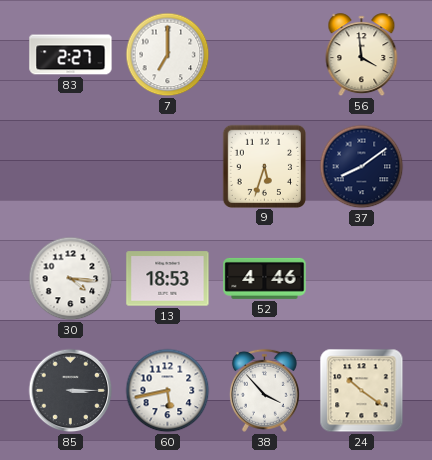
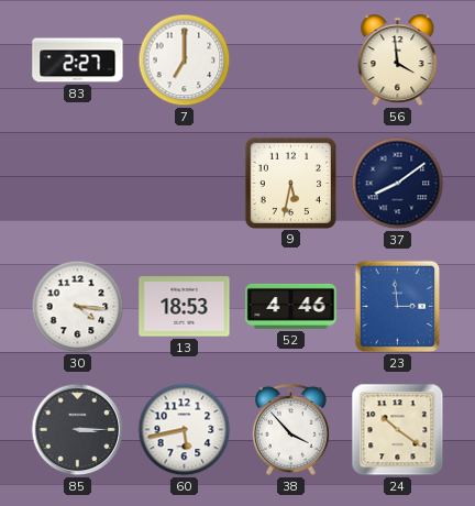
9: 5:33 -> 5:32 (290, 183)
23: none -> 2:59 (398, 307)
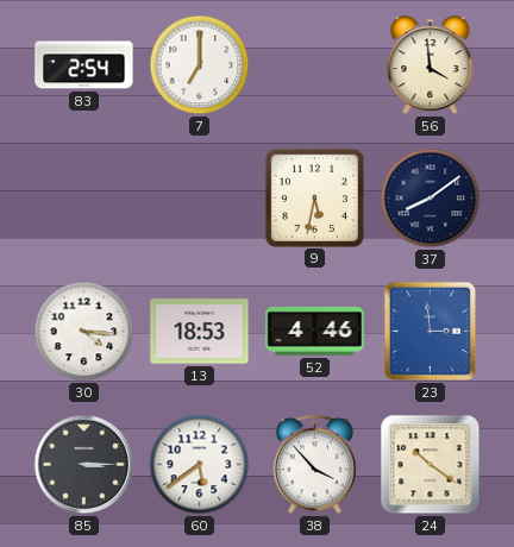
83: 2:27 -> 2:54 (84, 65)
60: 5:43 -> 5:39 (200, 465)
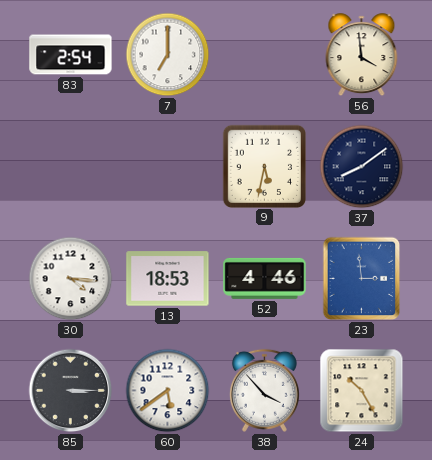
24: 10:21 -> 10:25 (362, 391)
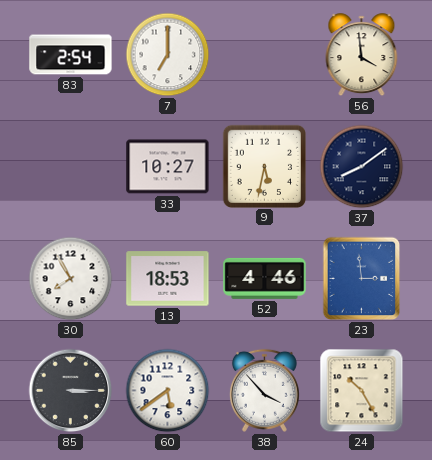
33: none -> 10:27 (168, 167)
30: 4:16 -> 7:55 (71, 279)
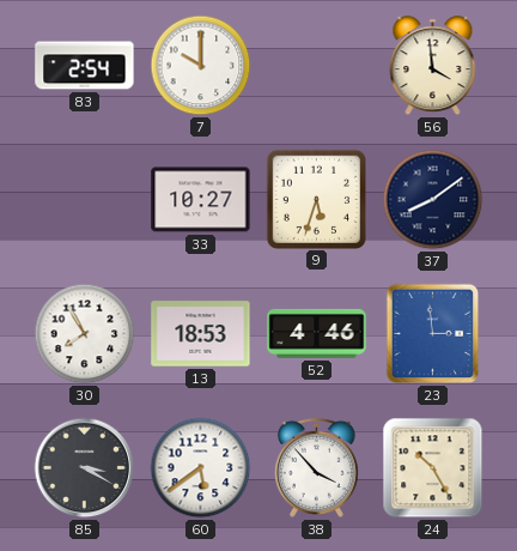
7: 7:00 -> 10:00 (201, 66)
9: 5:32 -> 5:33 (316, 199)
85: 3:15 -> 3:20 (85, 468)
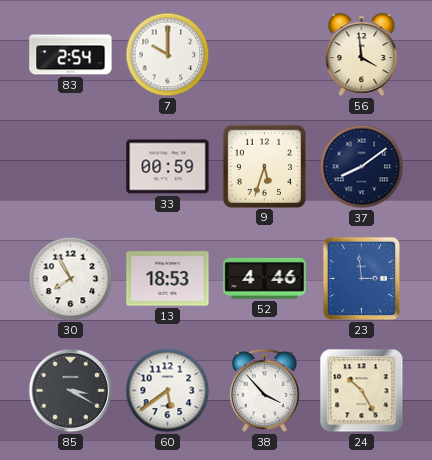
33: 10:27 -> 00:59 (168, 167)
